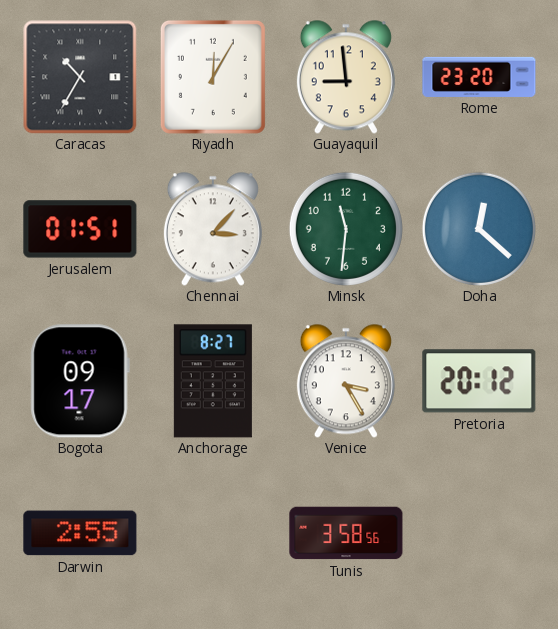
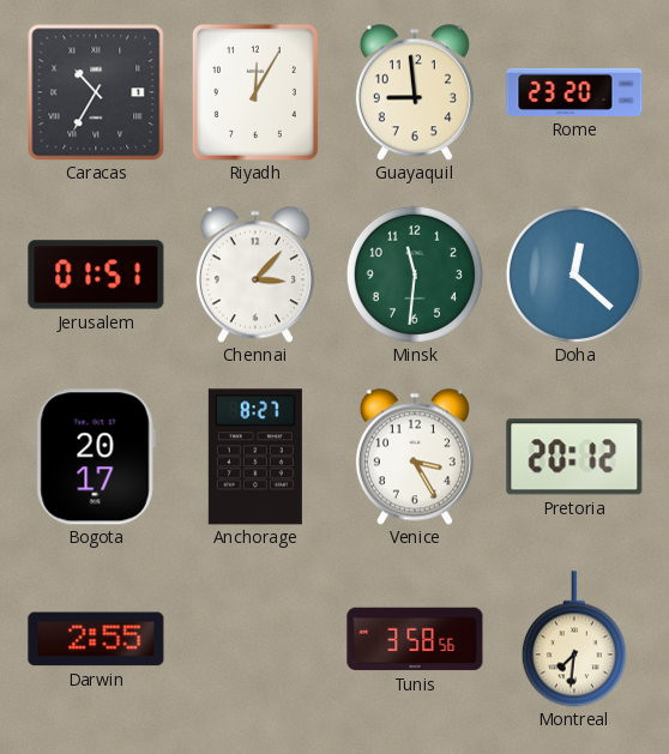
Bogota: 09:17 -> 20:17 (96, 457)
Montreal: none -> 7:31 (574, 639)
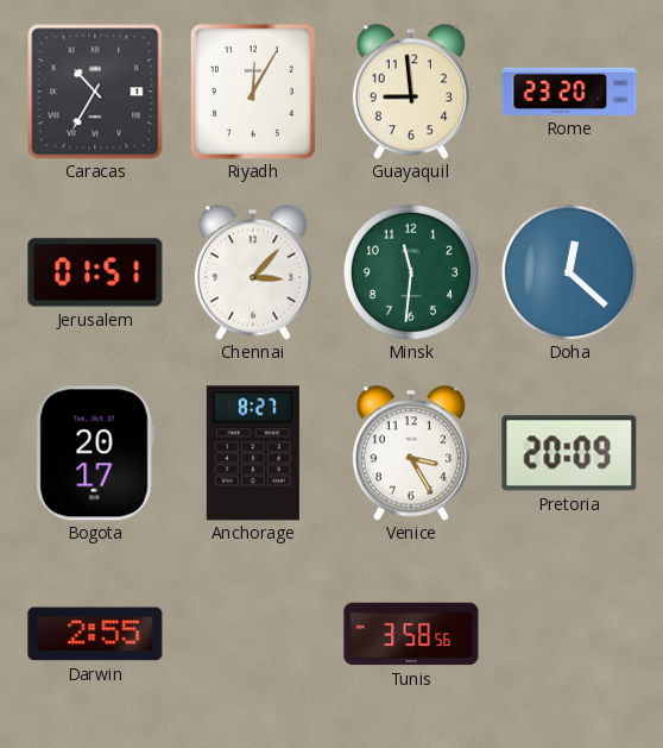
Pretoria: 20:12 -> 20:09 (569, 453)
Montreal: 7:31 -> none (574, 639)
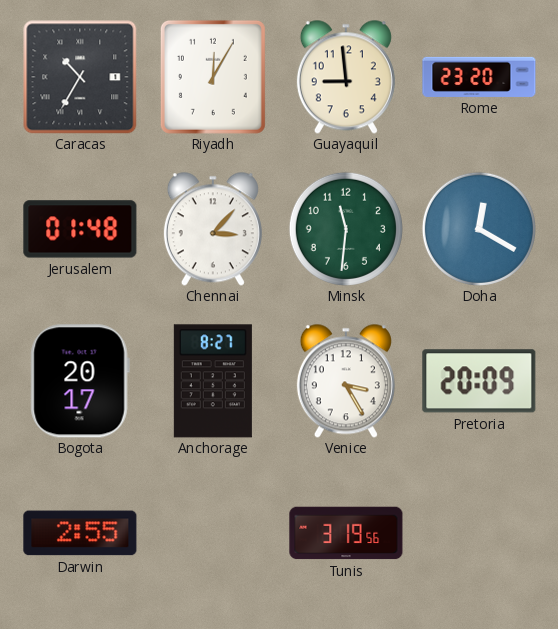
Jerusalem: 01:51 -> 01:48 (80, 229)
Doha: 12:22 -> 12:20 (479, 229)
Tunis: 3:58 -> 3:19 (346, 533)
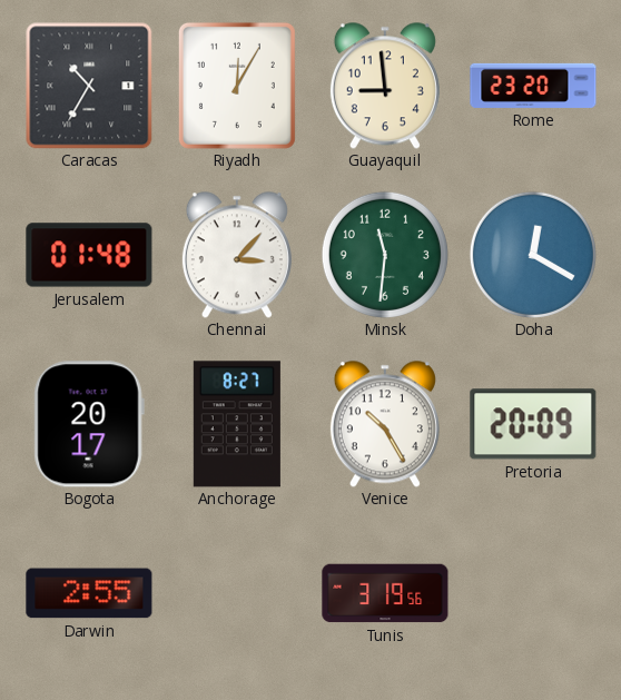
Venice: 3:25 -> 10:25 (385, 424)
